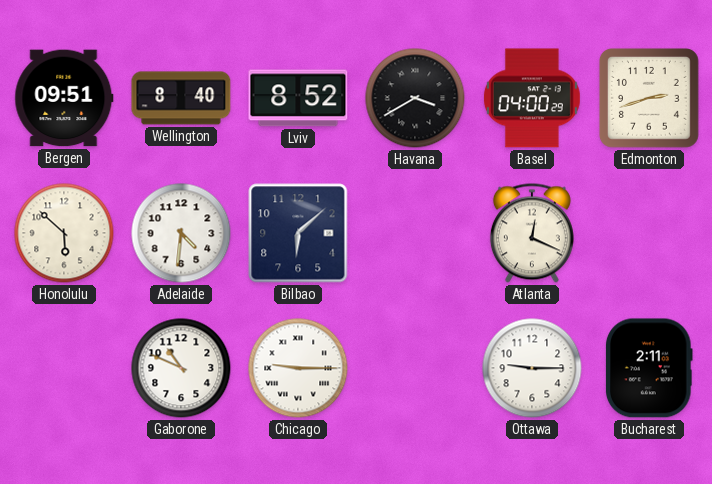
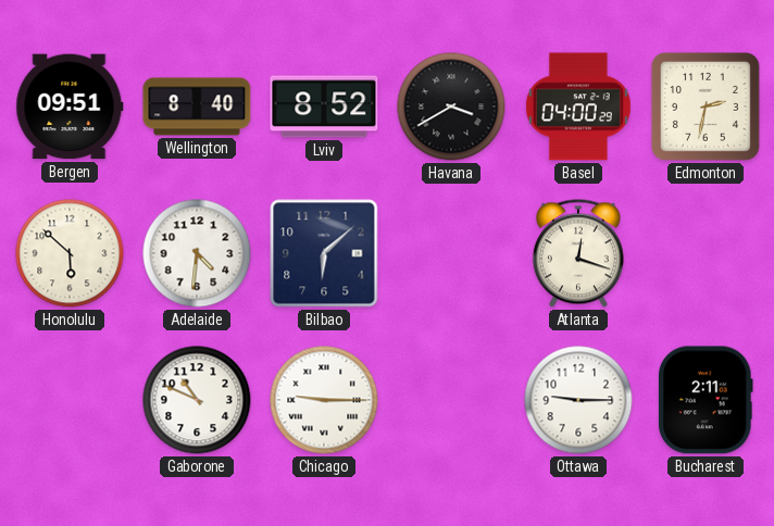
Edmonton: 2:42 -> 2:32 (706, 107)
Atlanta: 12:19 -> 12:18 (578, 253)
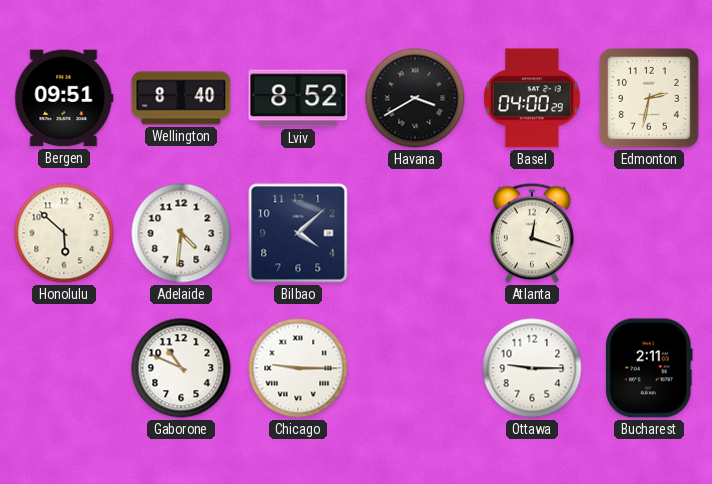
Bilbao: 6:08 -> 4:08 (298, 233)
